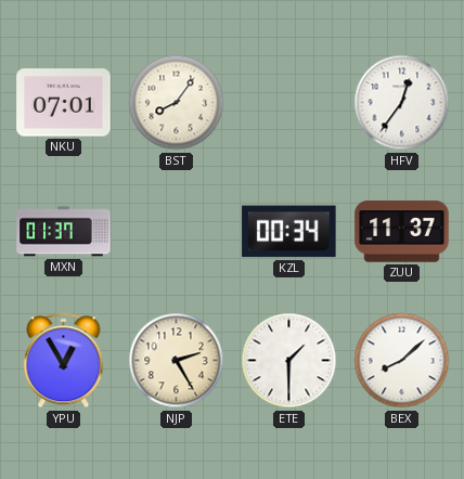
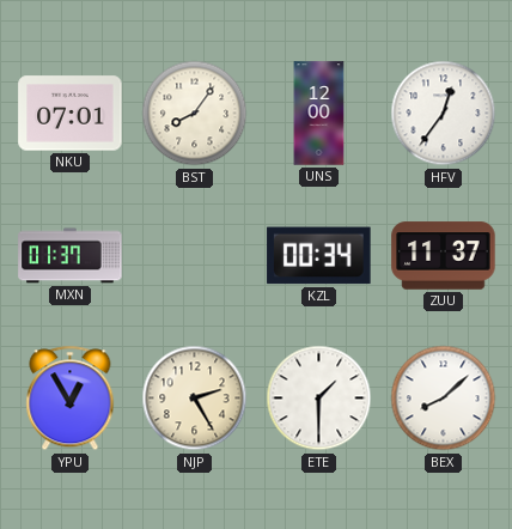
UNS: none -> 12:00 (319, 114)
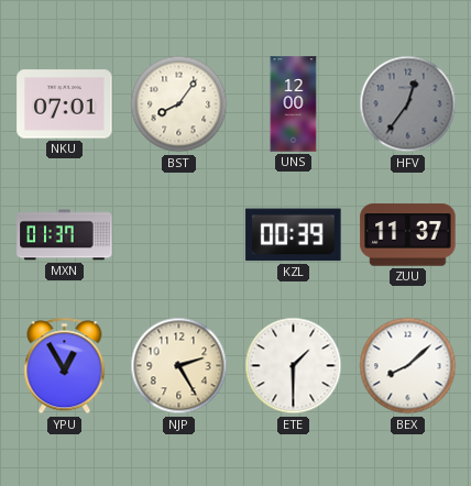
HFV dial: white -> grey (408, 104)
KZL: 00:34 -> 00:39 (294, 235)
